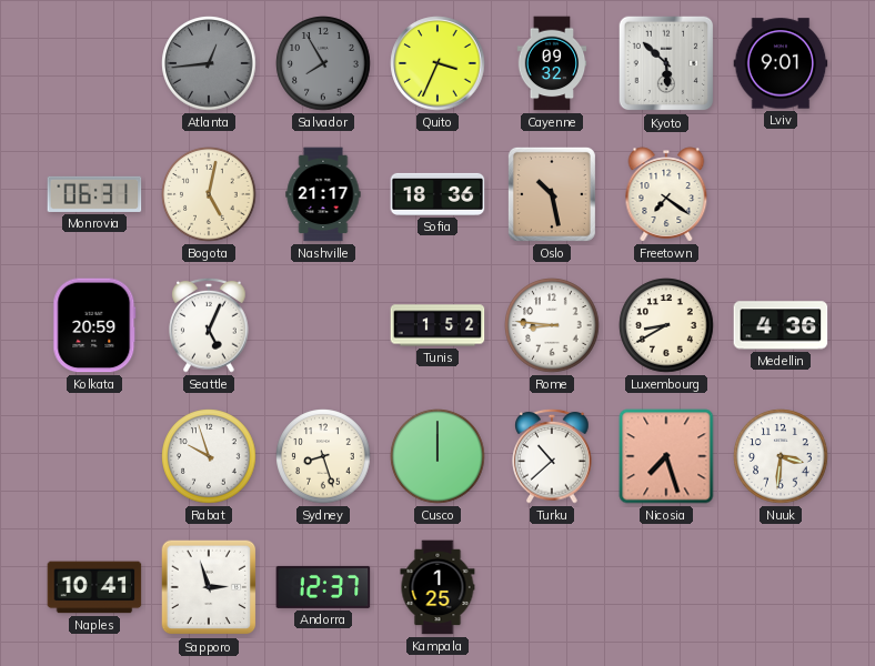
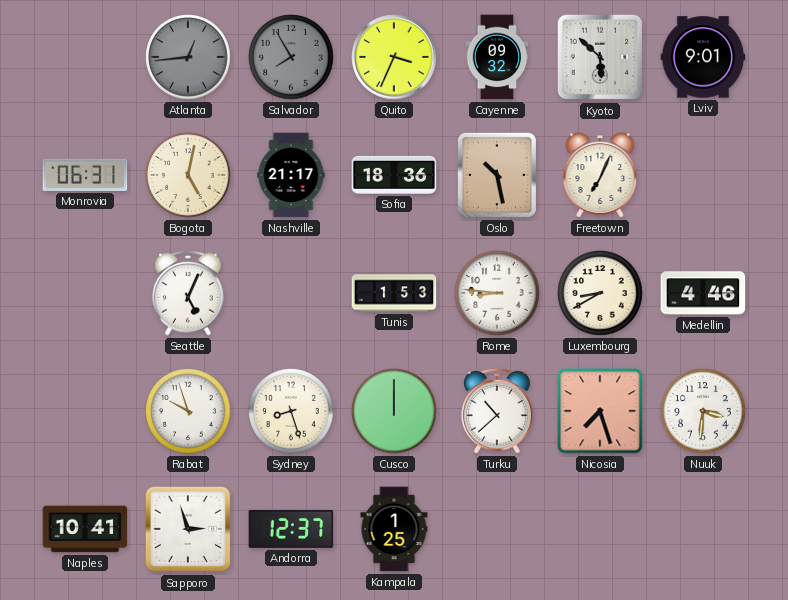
Freetown: 7:21 -> 7:04 (600, 175)
Kolkata: 20:59 -> none (94, 325)
Tunis: 1:52 -> 1:53 (394, 293)
Medellin: 4:36 -> 4:46 (703, 293)
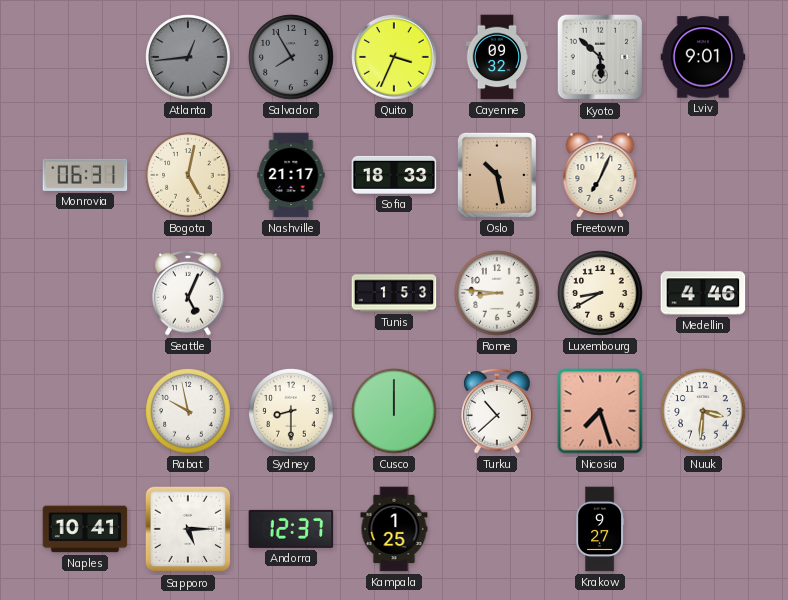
Sofia: 18:36 -> 18:33 (394, 175)
Rabat: 9:57 -> 9:58 (188, 411)
Sydney: 8:27 -> 8:30 (291, 411)
Sapporo: 2:57 -> 5:15 (188, 529)
Krakow: none -> 9:27 (600, 529)
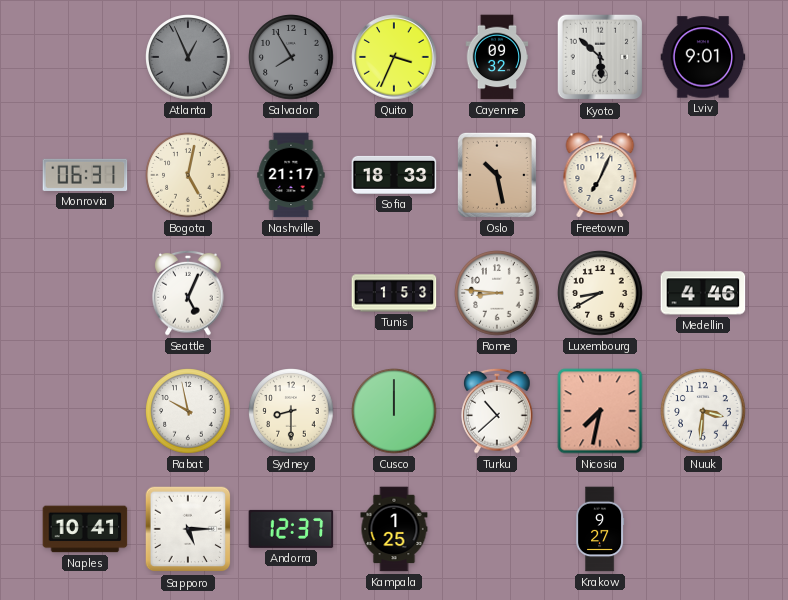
Atlanta: 12:44 -> 12:56 (188, 57)
Nicosia: 7:27 -> 7:32 (600, 411)
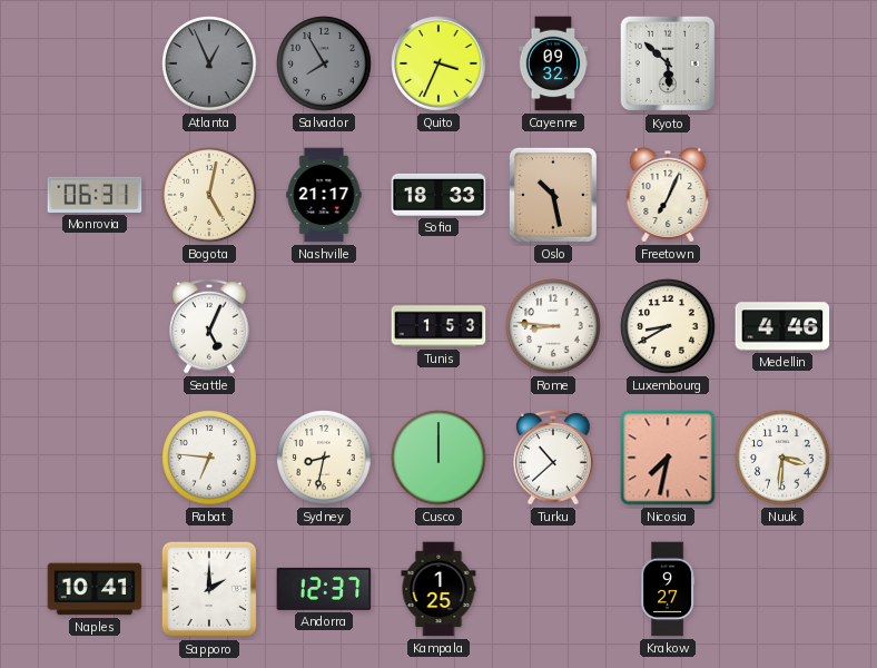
Lviv: 9:01 -> none (703, 57)
Rabat: 9:58 -> 6:46 (209, 458)
Sydney: 8:30 -> 8:32 (324, 458)
Sapporo: 5:15 -> 2:00 (209, 589)
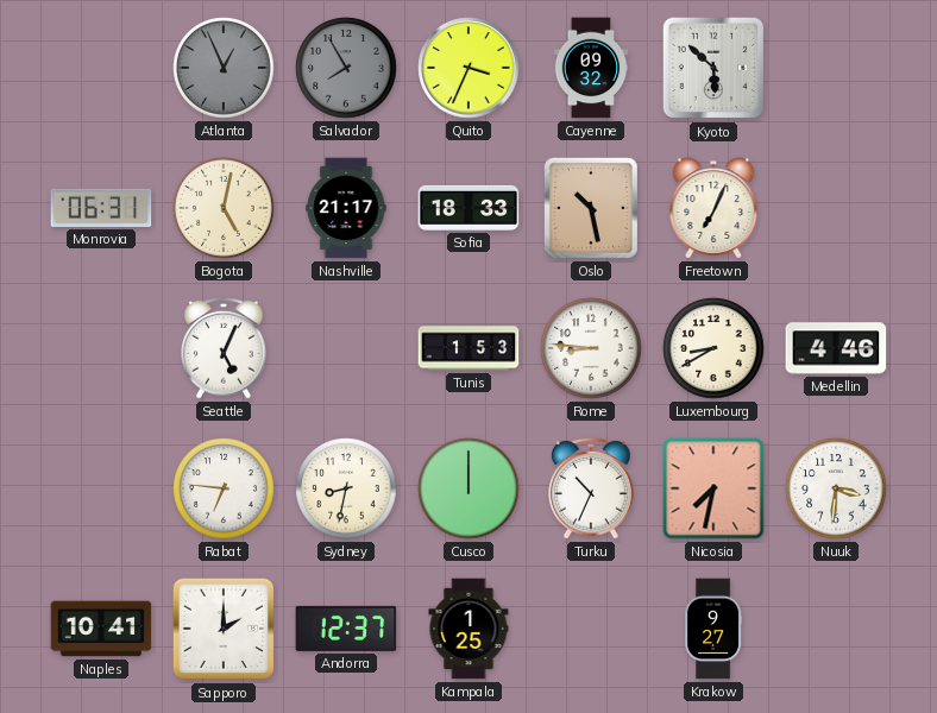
Turku: 10:38 -> 10:34 (591, 488)
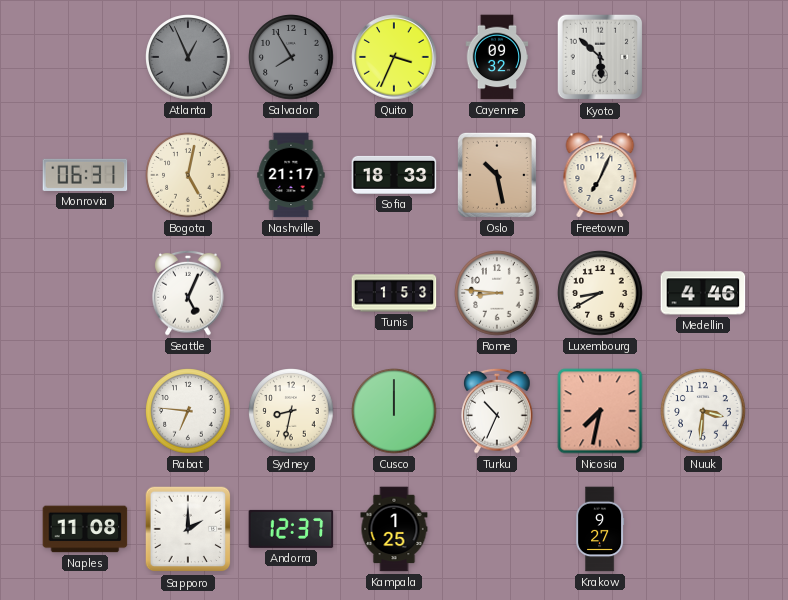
Naples: 10:41 -> 11:08 (85, 529)
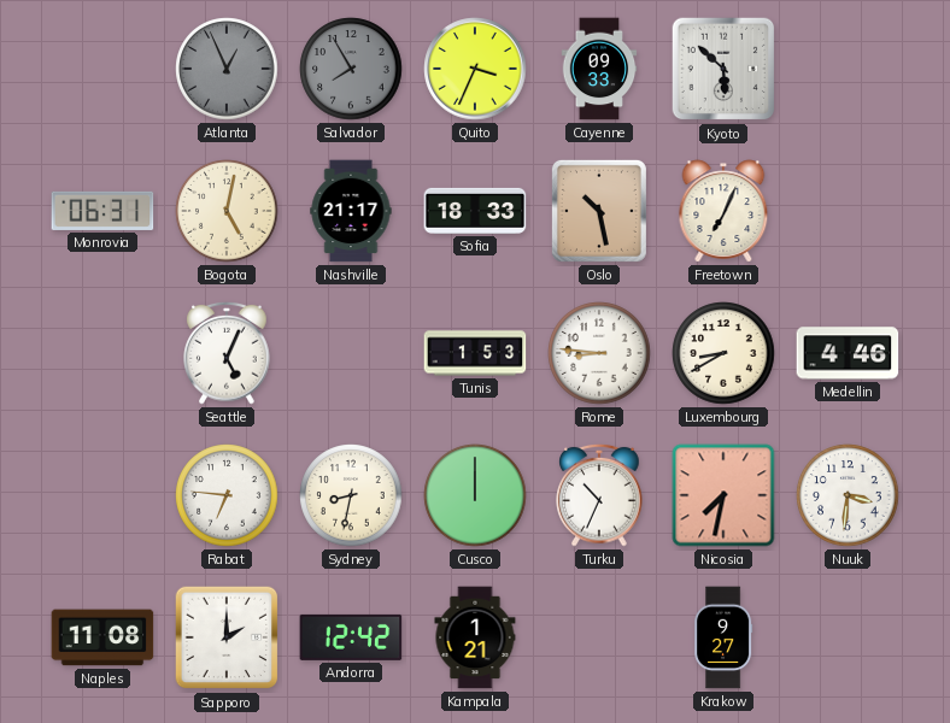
Cayenne: 09:32 -> 09:33 (599, 69)
Andorra: 12:37 -> 12:42 (351, 637)
Kampala: 1:25 -> 1:21 (475, 637)
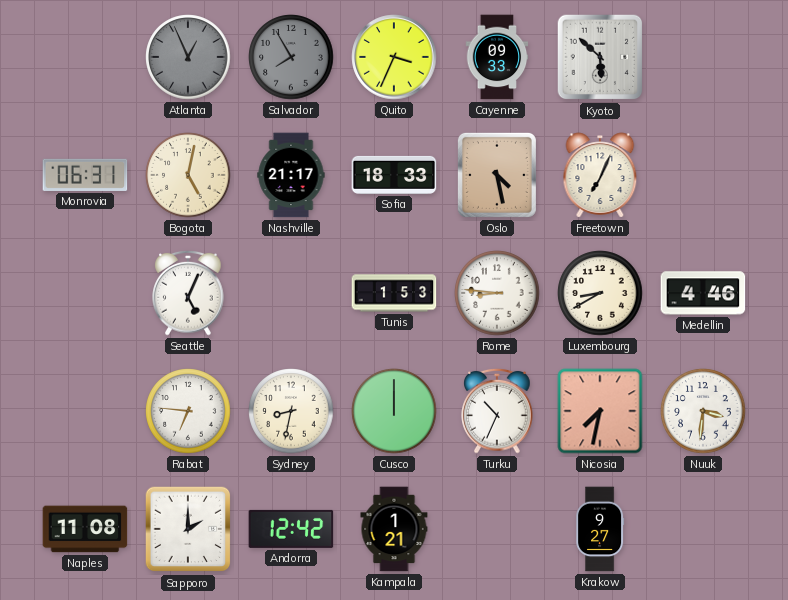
Oslo: 10:28 -> 4:28 (497, 175)
